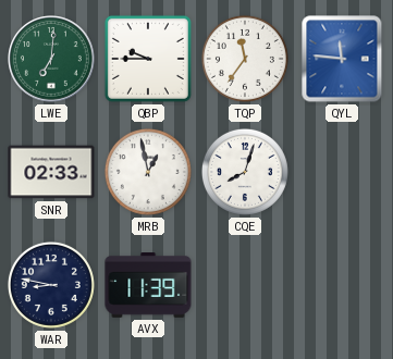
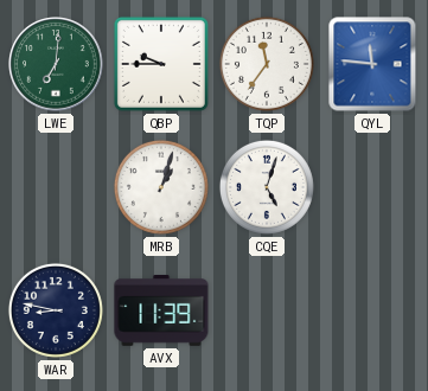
SNR: 02:33 -> none (51, 172)
MRB: 12:58 -> 1:03 (161, 187)
CQE: 8:03 -> 5:03 (267, 187)
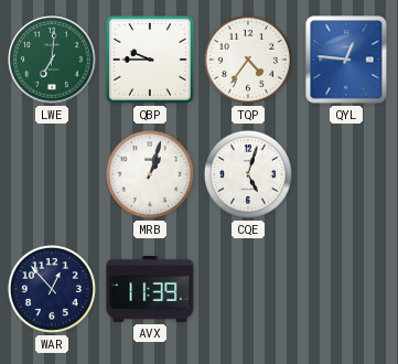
TQP: 11:36 -> 4:36 (248, 60)
QYL: 11:46 -> 12:46 (346, 60)
WAR: 8:47 -> 12:53 (52, 289)
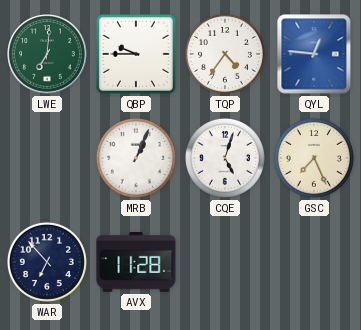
MRB: 1:03 -> 1:04 (136, 158)
GSC: none -> 7:26 (314, 158)
WAR: 12:53 -> 6:53 (47, 262)
AVX: 11:39 -> 11:28 (136, 263)
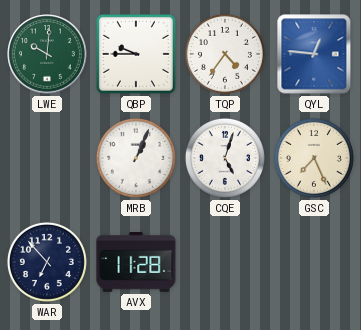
LWE: 7:01 -> 10:01 (47, 54)
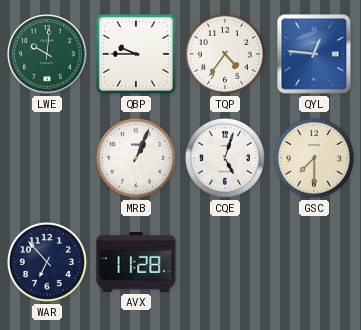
GSC: 7:26 -> 7:30 (314, 158)
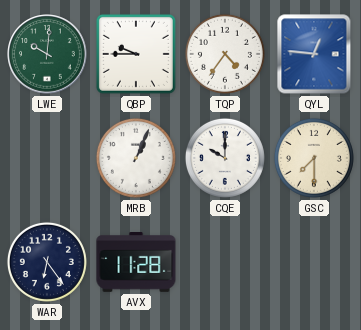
CQE: 5:03 -> 10:00 (225, 158)
WAR: 6:53 -> 6:24 (47, 262)
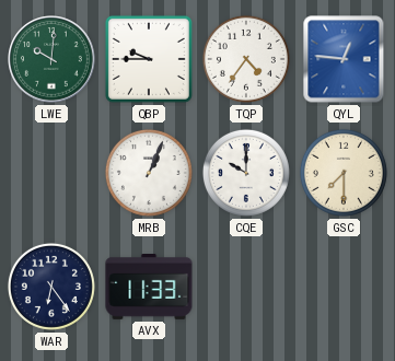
AVX: 11:28 -> 11:33 (149, 288)
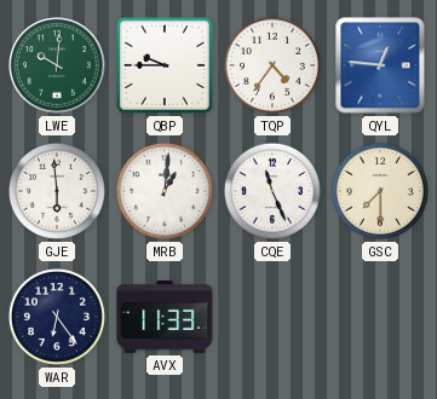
GJE: none -> 5:59 (57, 191)
MRB: 1:04 -> 1:01 (165, 191)
CQE: 10:00 -> 11:26 (272, 191)
